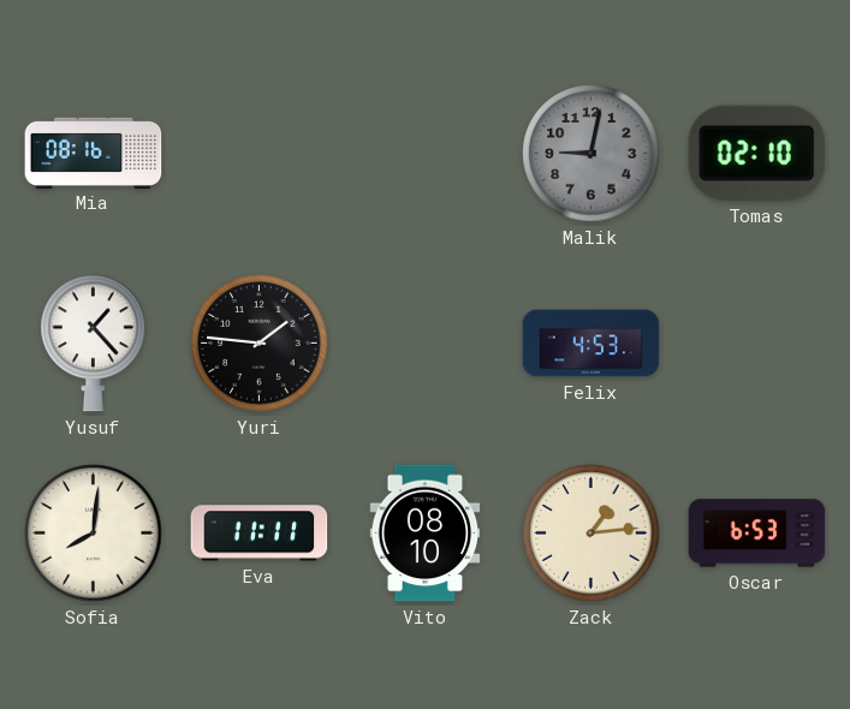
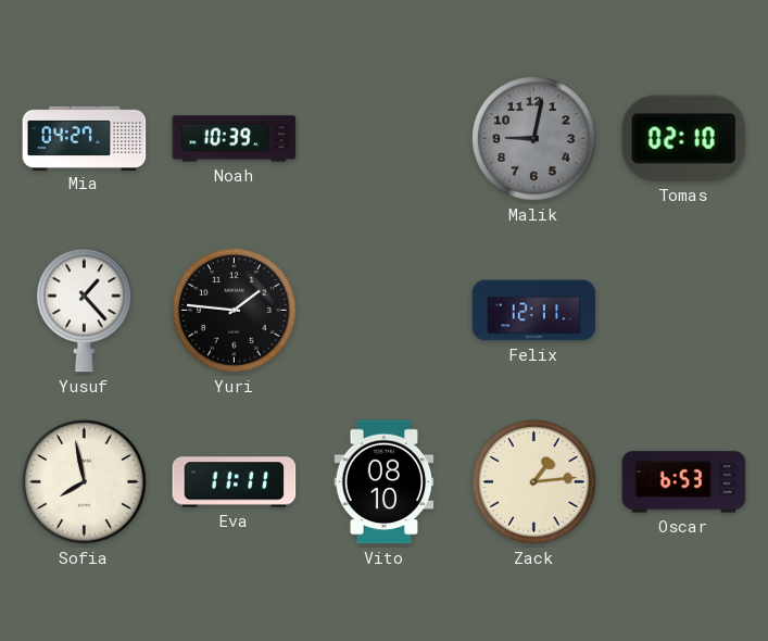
Mia: 08:16 -> 04:27 (85, 138)
Noah: none -> 10:39 (235, 139)
Felix: 4:53 -> 12:11 (534, 311)
Sofia: 8:01 -> 7:58 (85, 482)
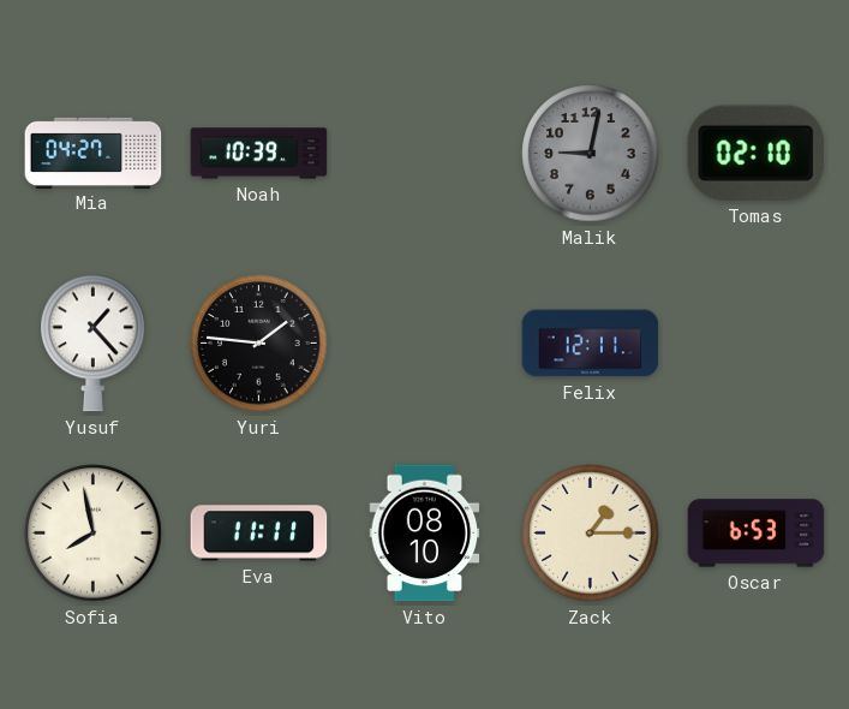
Zack: 1:14 -> 1:15 (591, 534)
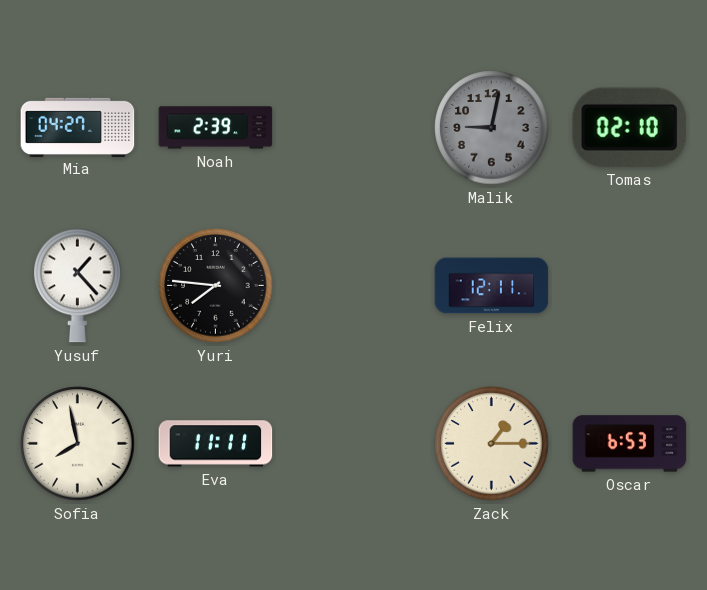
Noah: 10:39 -> 2:39 (216, 128)
Yuri: 1:46 -> 7:46 (216, 286)
Vito: 08:10 -> none (425, 534)
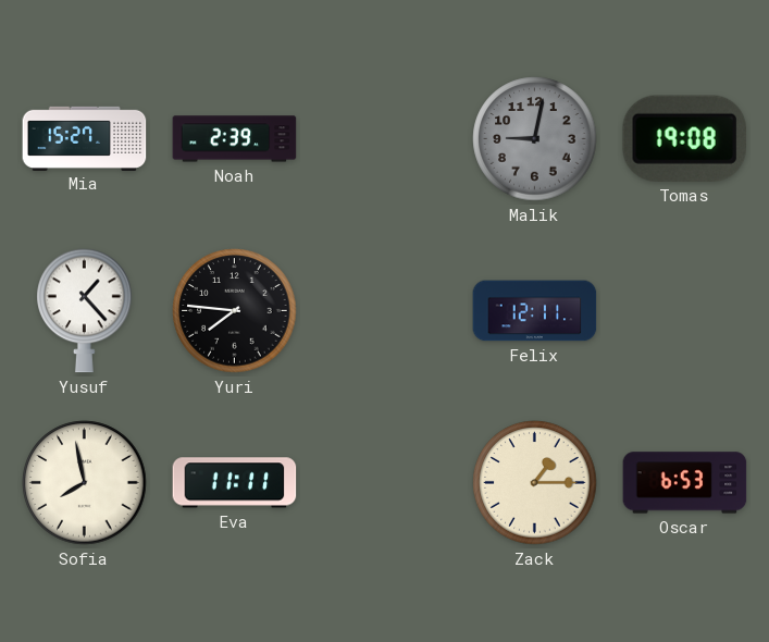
Mia: 04:27 -> 15:27 (85, 138)
Tomas: 02:10 -> 19:08 (684, 138)
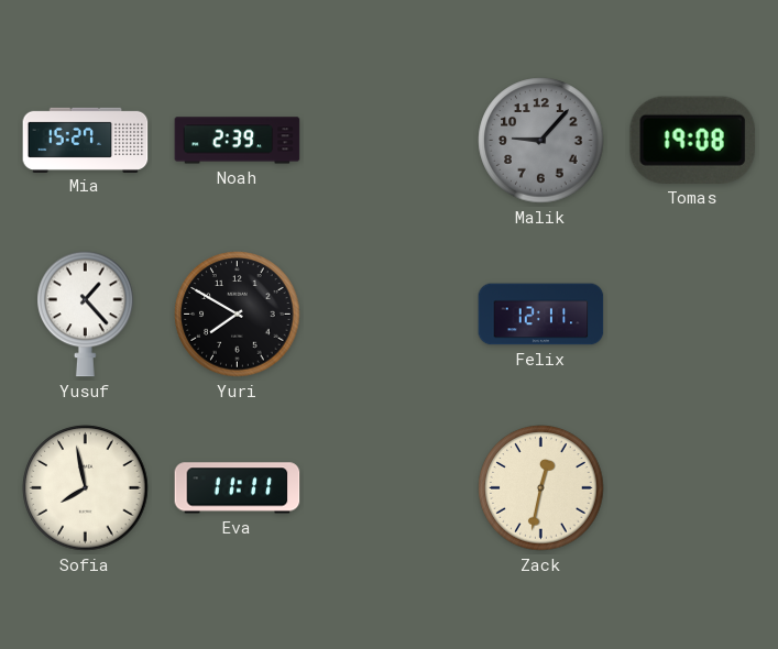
Malik: 9:02 -> 9:07 (541, 141)
Yuri: 7:46 -> 7:50 (238, 315)
Zack: 1:15 -> 12:32 (541, 488)
Oscar: 6:53 -> none (685, 483)
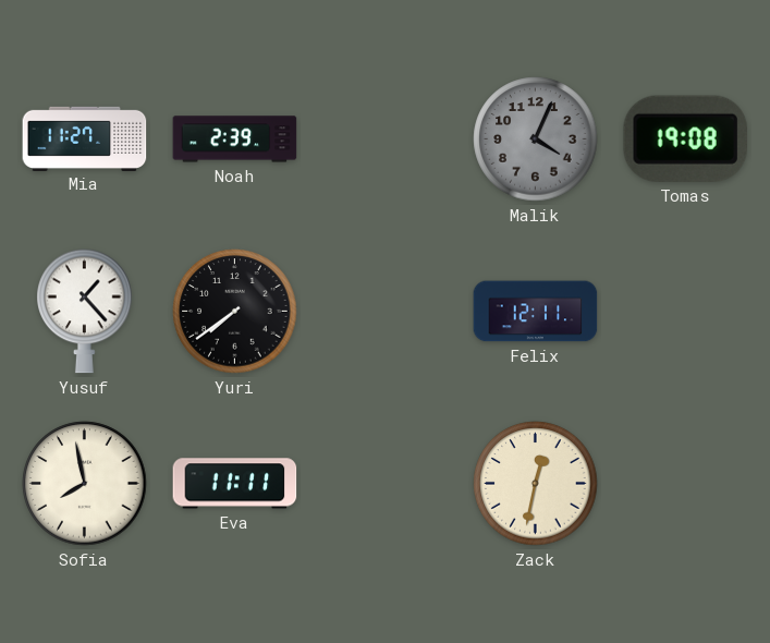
Mia: 15:27 -> 11:27 (85, 138)
Malik: 9:07 -> 4:04 (536, 139)
Yuri: 7:50 -> 7:39 (235, 312)
